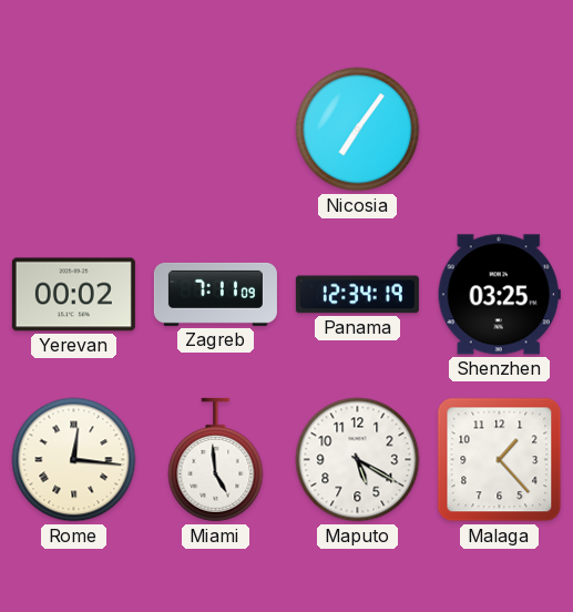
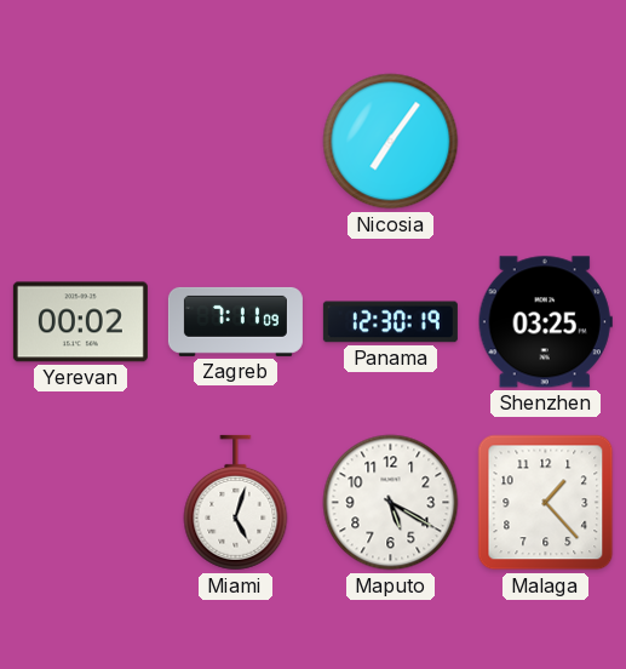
Panama: 12:34 -> 12:30 (390, 322)
Rome: 12:16 -> none (74, 460)
Miami: 4:59 -> 5:03 (236, 503)
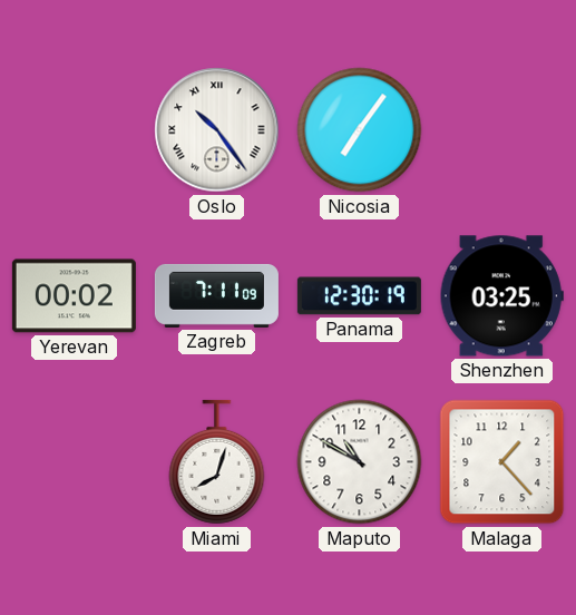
Oslo: none -> 10:24 (217, 130)
Miami: 5:03 -> 8:03 (217, 462)
Maputo: 5:20 -> 10:50 (360, 462)
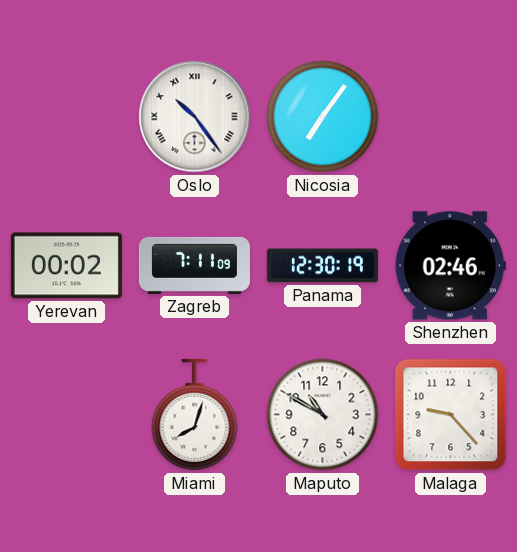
Shenzhen: 03:25 -> 02:46 (450, 266)
Malaga: 1:23 -> 9:23 (451, 415)
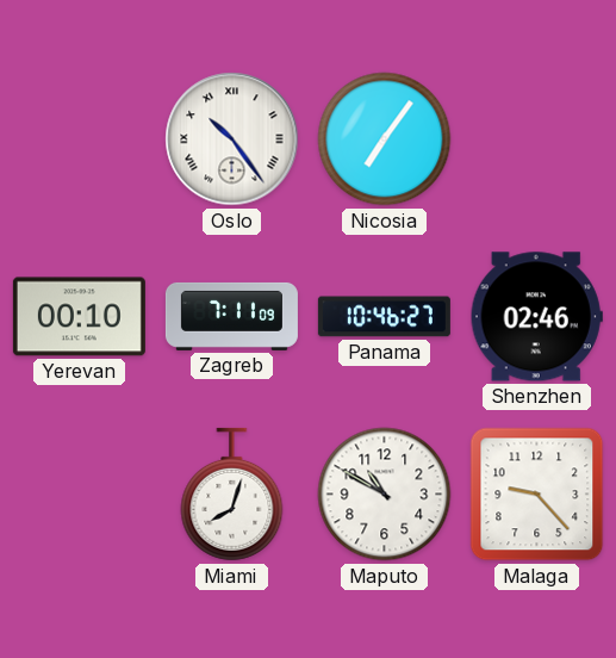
Yerevan: 00:02 -> 00:10 (79, 317)
Panama: 12:30 -> 10:46 (384, 317)
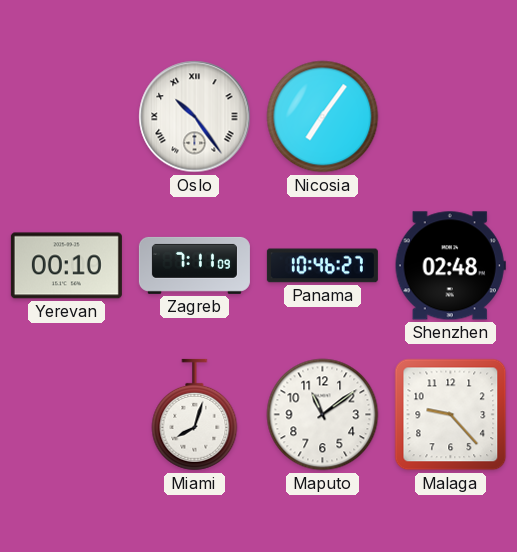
Shenzhen: 02:46 -> 02:48 (450, 266)
Maputo: 10:50 -> 11:09 (323, 415)
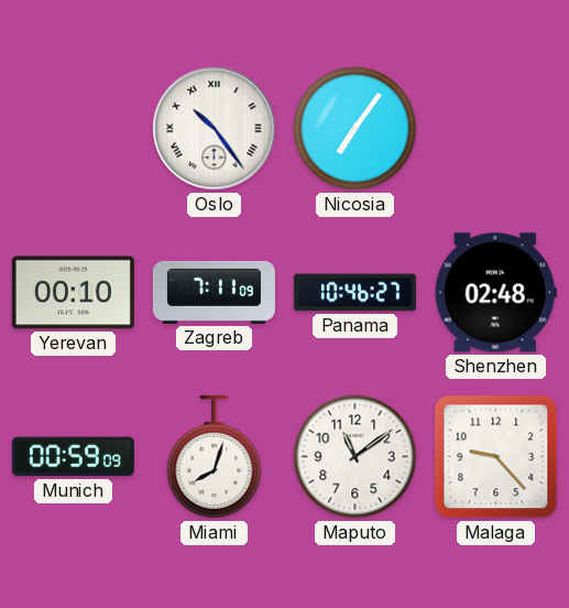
Munich: none -> 00:59 (73, 457)
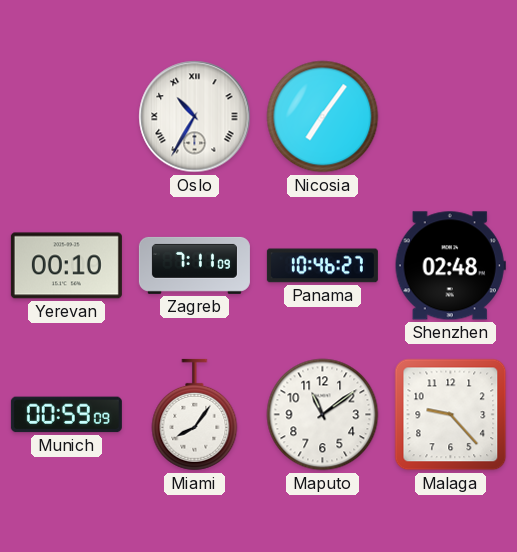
Oslo: 10:24 -> 10:35 (195, 117)
Miami: 8:03 -> 8:06 (195, 415)
